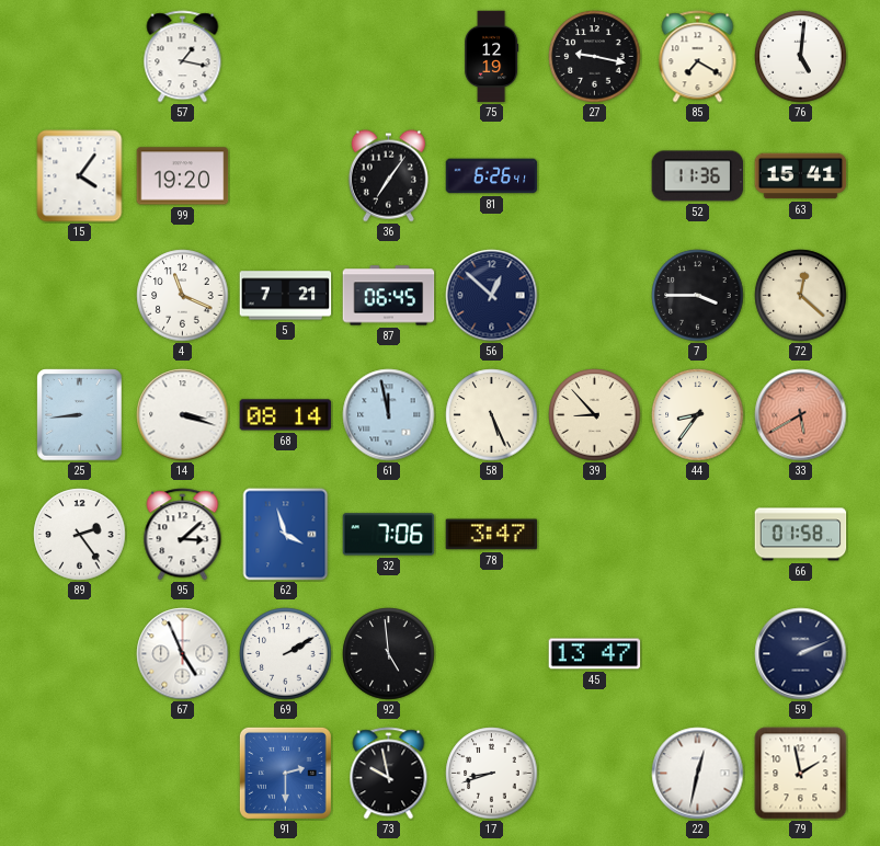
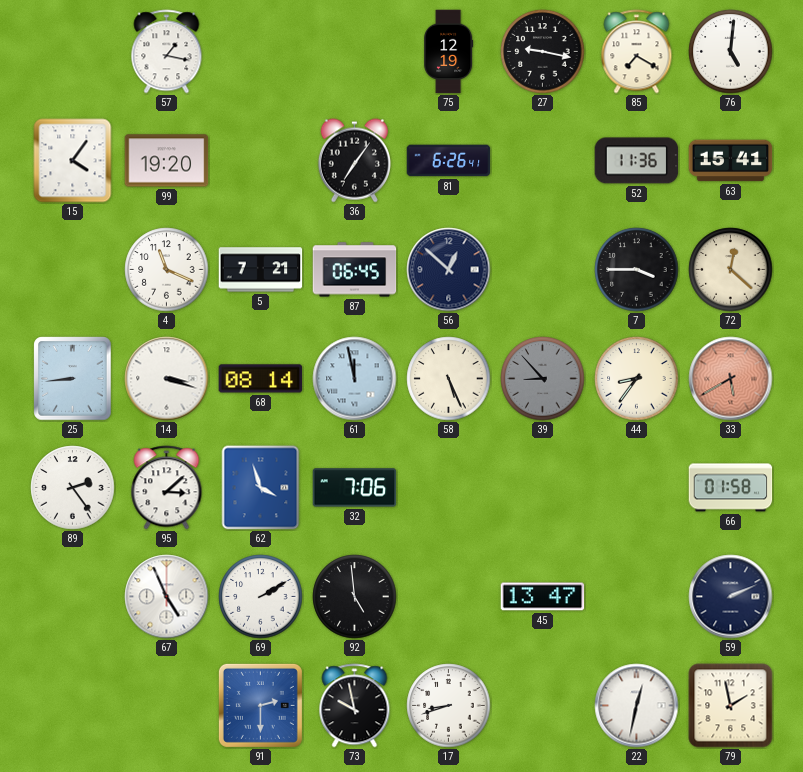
39 dial: cream -> grey (543, 379)
78: 3:47 -> none (492, 535)
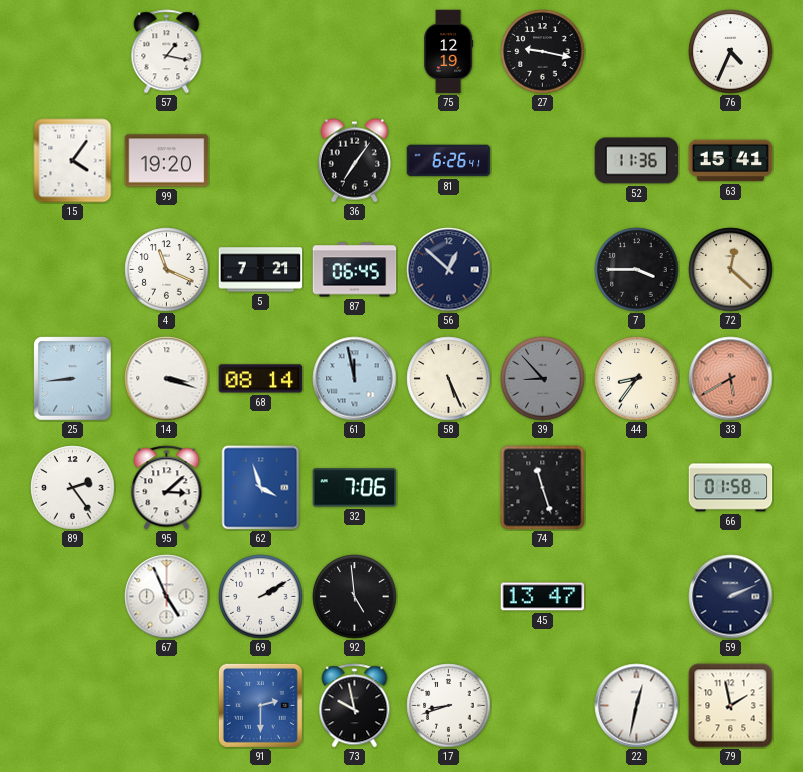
85: 7:20 -> none (637, 52)
76: 5:01 -> 4:34 (731, 52)
74: none -> 11:27 (543, 488)
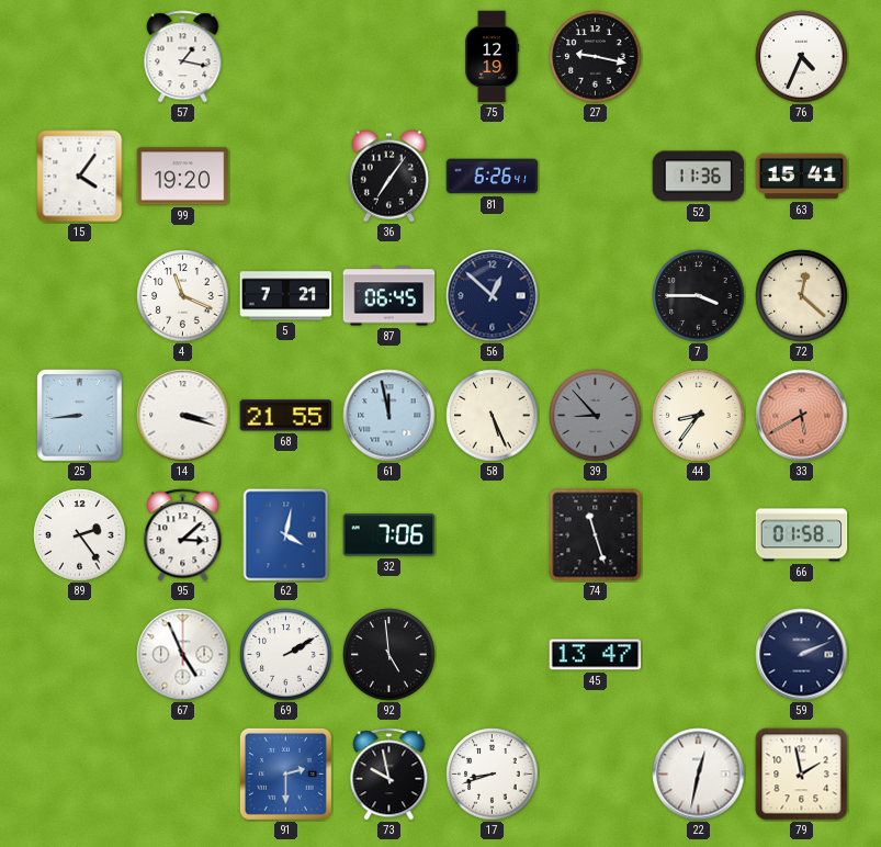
68: 08:14 -> 21:55 (286, 416)
62: 3:57 -> 4:02 (286, 535)
